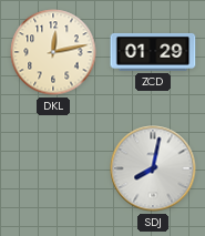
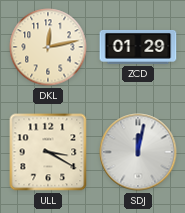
ULL: none -> 3:20 (48, 152)
SDJ: 8:02 -> 12:02 (138, 152)
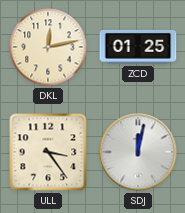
ZCD: 01:29 -> 01:25 (138, 47)
ULL: 3:20 -> 3:24 (48, 152)
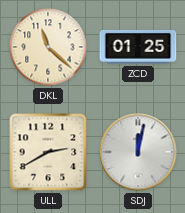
DKL: 12:13 -> 11:22 (48, 47)
ULL: 3:24 -> 2:40 (48, 152)
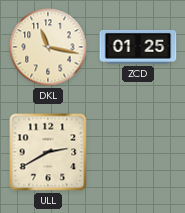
DKL: 11:22 -> 11:17 (48, 47)
SDJ: 12:02 -> none (138, 152)
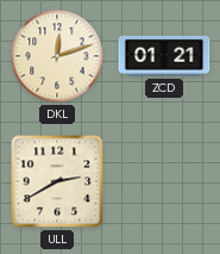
DKL: 11:17 -> 12:12 (57, 56)
ZCD: 01:25 -> 01:21 (164, 56)
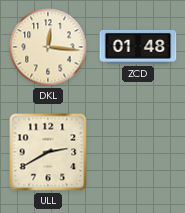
DKL: 12:12 -> 12:16 (48, 47)
ZCD: 01:21 -> 01:48 (138, 47)
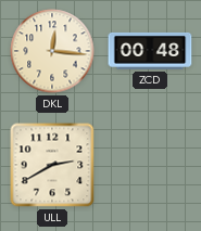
ZCD: 01:48 -> 00:48 (150, 51)
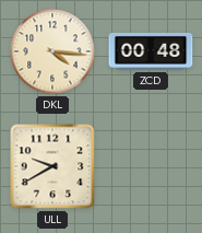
DKL: 12:16 -> 4:16 (52, 51)
ULL: 2:40 -> 9:40 (52, 166)
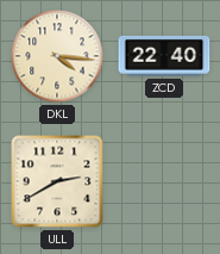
ZCD: 00:48 -> 22:40 (164, 56)
ULL: 9:40 -> 2:40 (57, 181)
